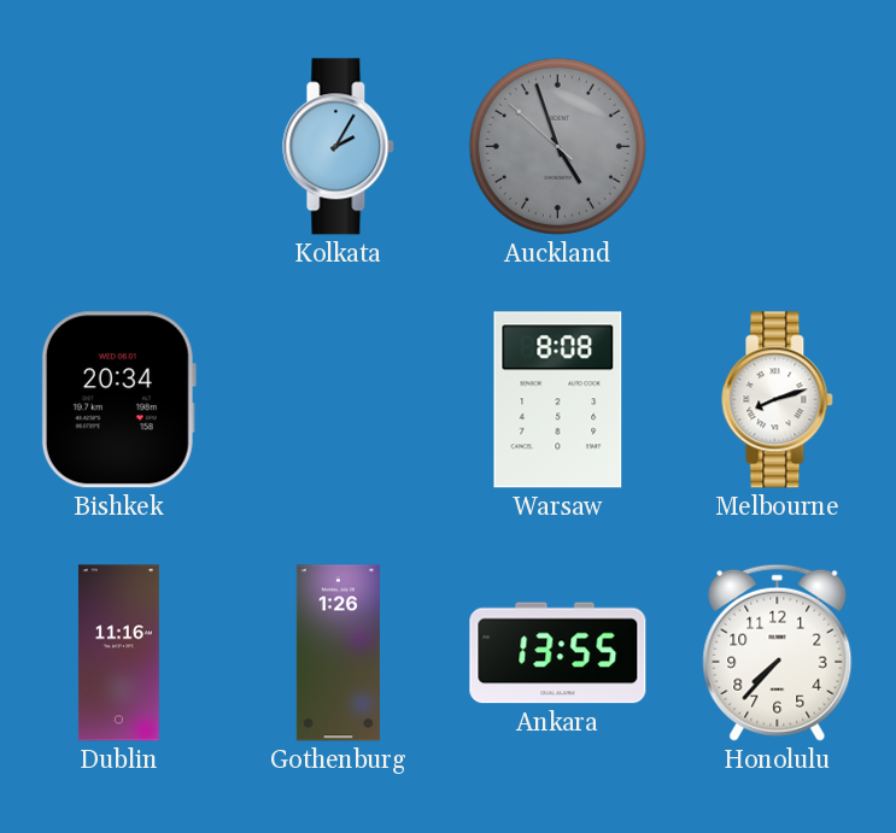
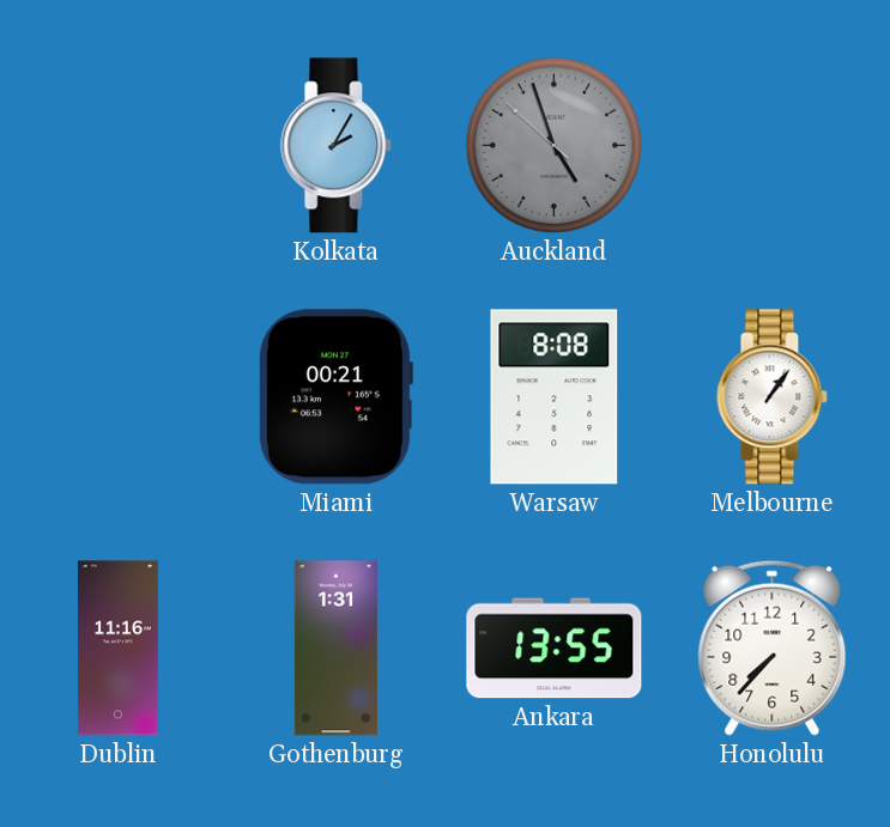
Bishkek: 20:34 -> none (118, 400)
Miami: none -> 00:21 (335, 397)
Melbourne: 8:12 -> 1:06 (773, 397)
Gothenburg: 1:26 -> 1:31 (335, 649)
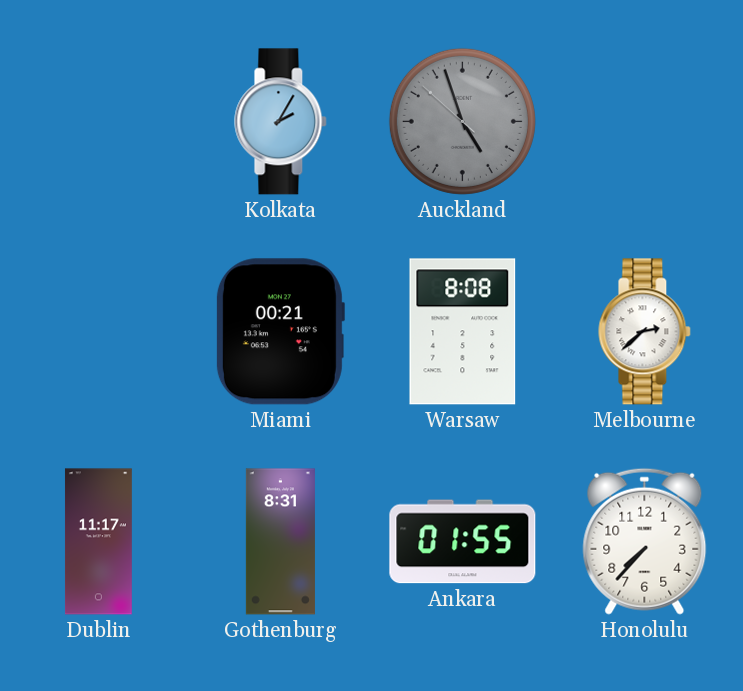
Melbourne: 1:06 -> 2:38 (645, 332)
Dublin: 11:16 -> 11:17 (98, 542)
Gothenburg: 1:31 -> 8:31 (280, 542)
Ankara: 13:55 -> 01:55 (463, 542)
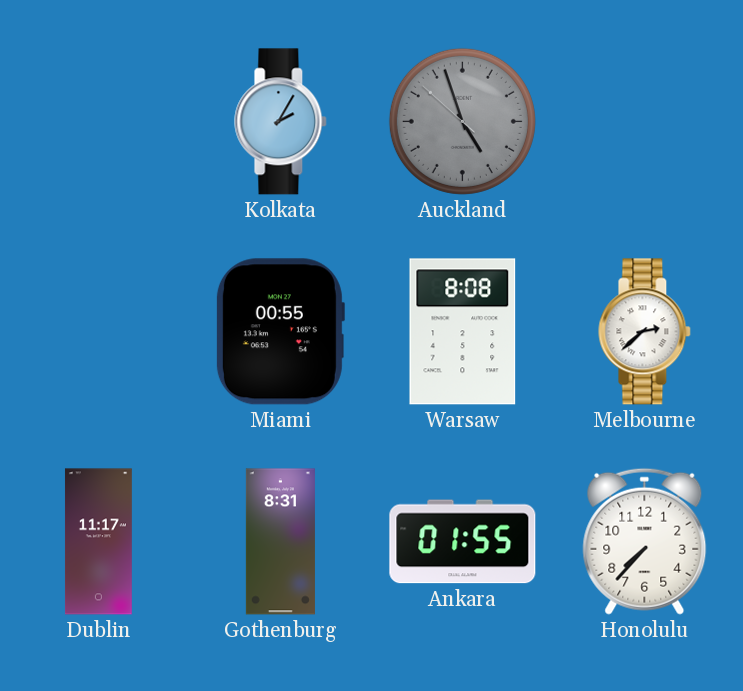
Miami: 00:21 -> 00:55 (280, 332)
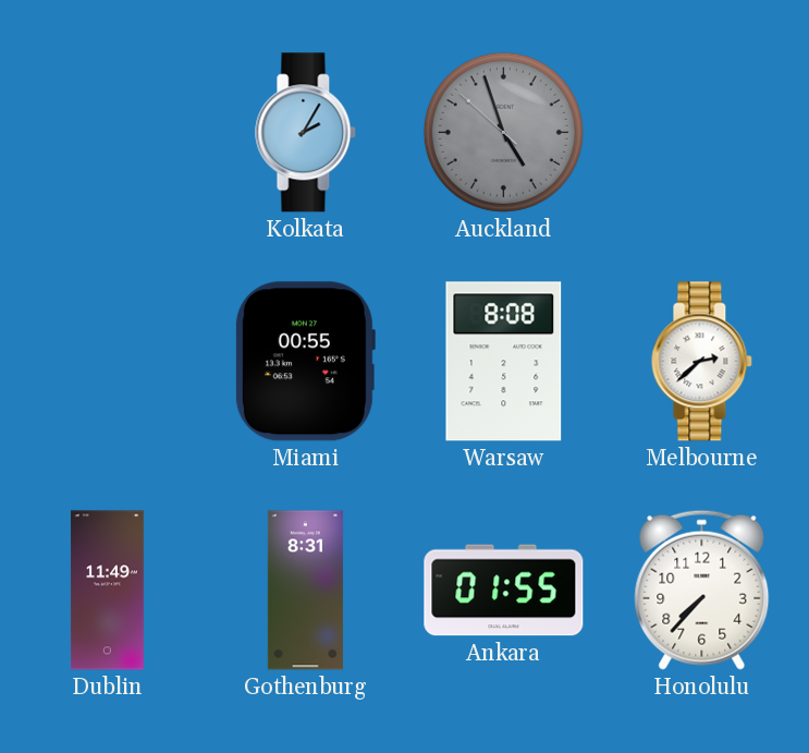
Dublin: 11:17 -> 11:49 (107, 591)
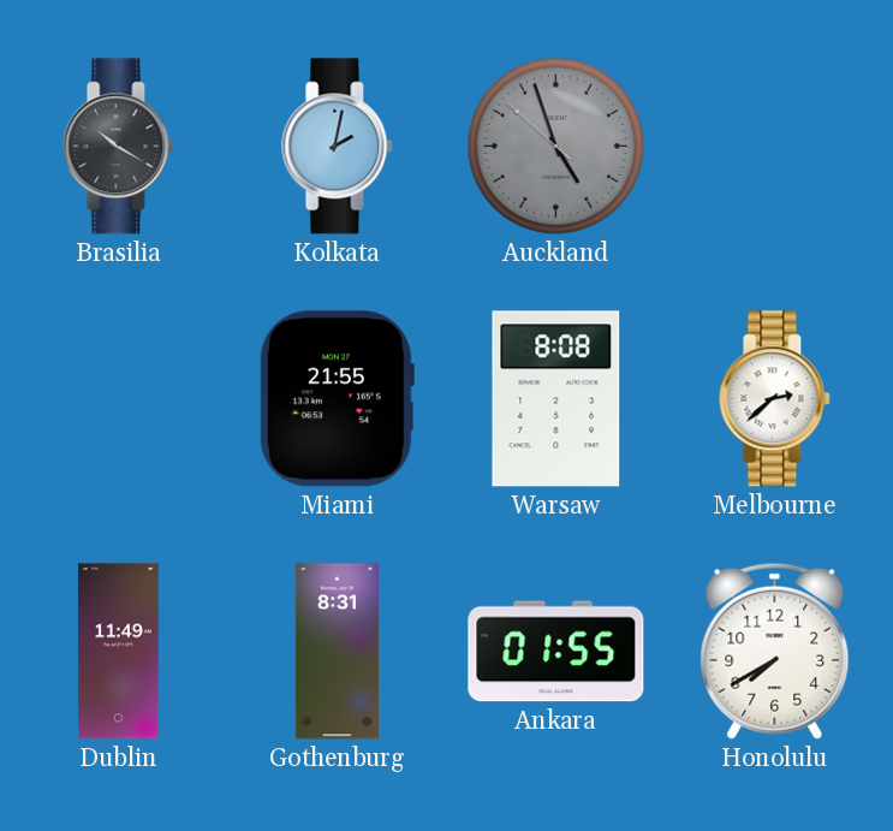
Brasilia: none -> 10:20 (119, 147)
Kolkata: 2:05 -> 2:02 (338, 147)
Miami: 00:55 -> 21:55 (337, 399)
Honolulu: 7:37 -> 7:40 (775, 651)
